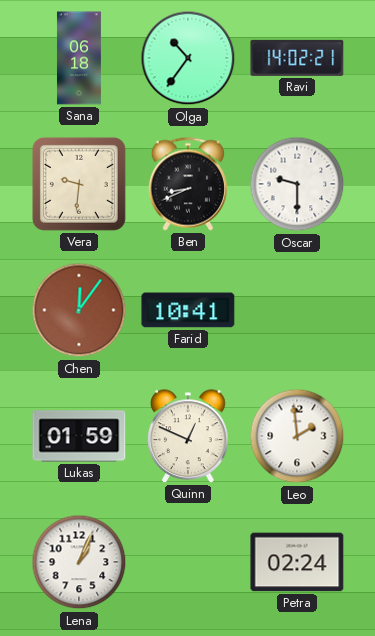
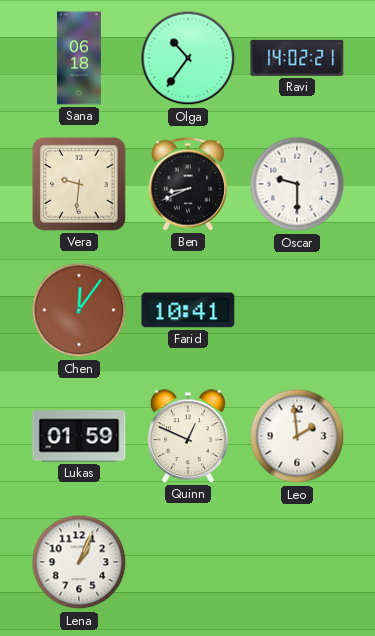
Petra: 02:24 -> none (297, 562)
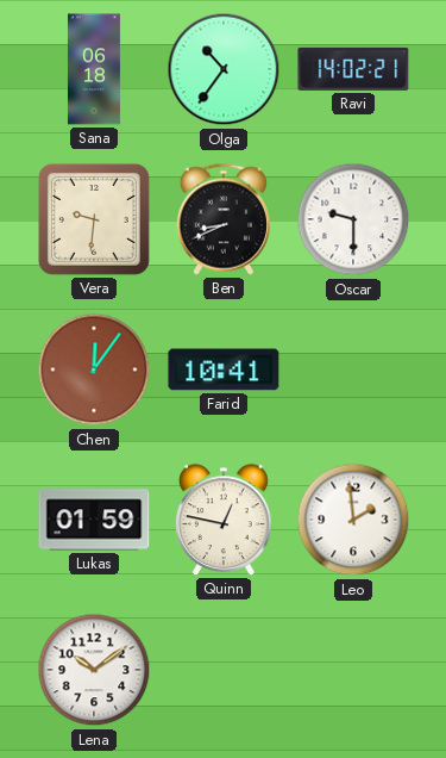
Quinn: 12:49 -> 12:47 (224, 520)
Lena: 1:04 -> 10:09 (94, 670)
